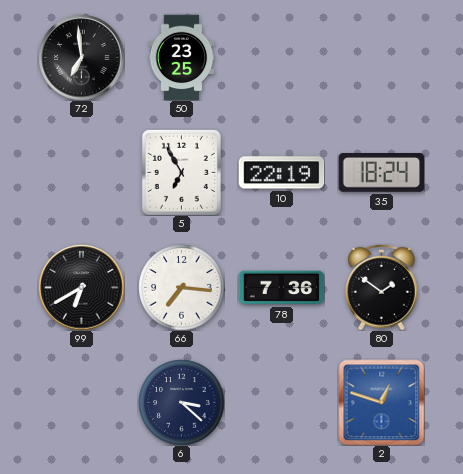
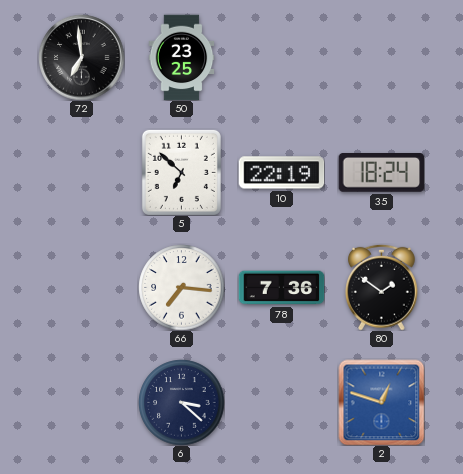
5: 6:55 -> 6:52 (181, 172)
99: 6:40 -> none (81, 287)
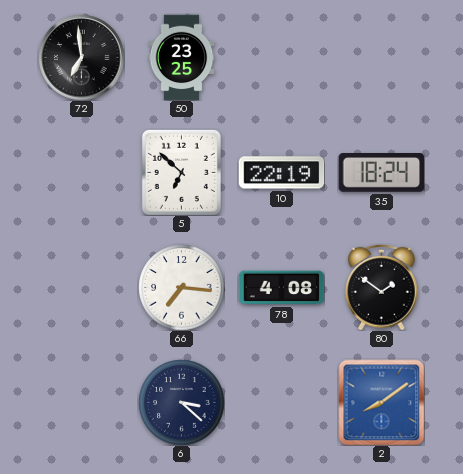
78: 7:36 -> 4:08 (281, 288)
2: 12:48 -> 8:09 (381, 402)
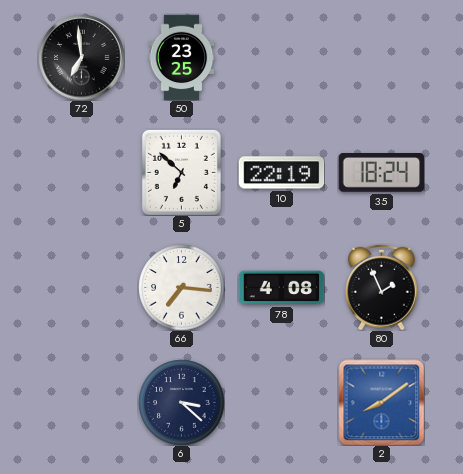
80: 1:51 -> 1:56 (382, 287)
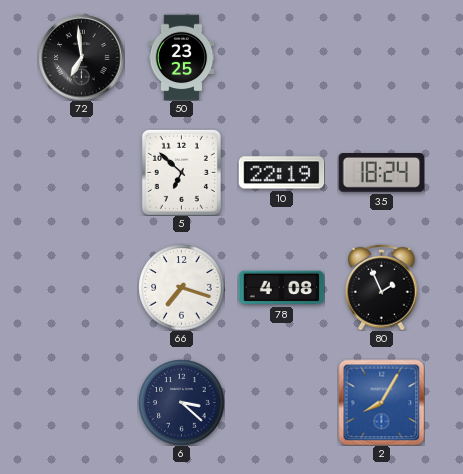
66: 7:16 -> 7:18 (181, 287)
2: 8:09 -> 8:05 (381, 402)
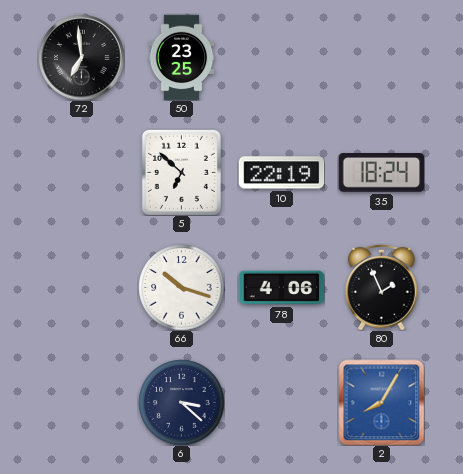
66: 7:18 -> 10:18 (181, 287)
78: 4:08 -> 4:06 (281, 288)
